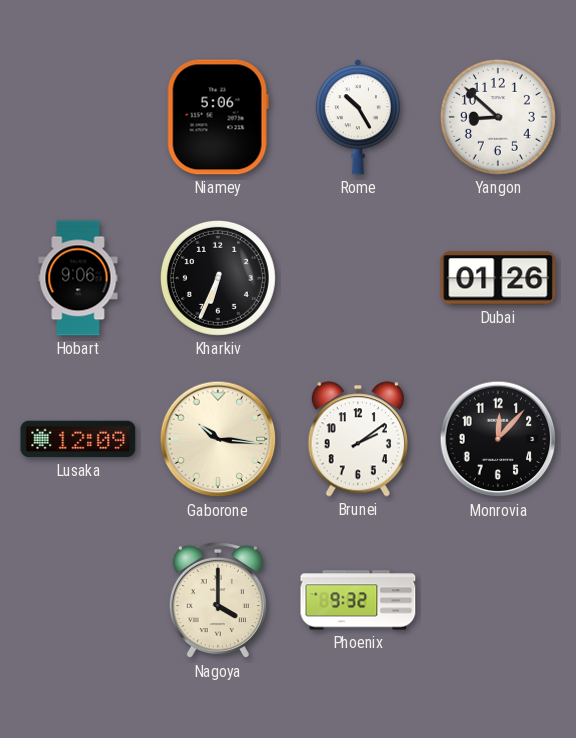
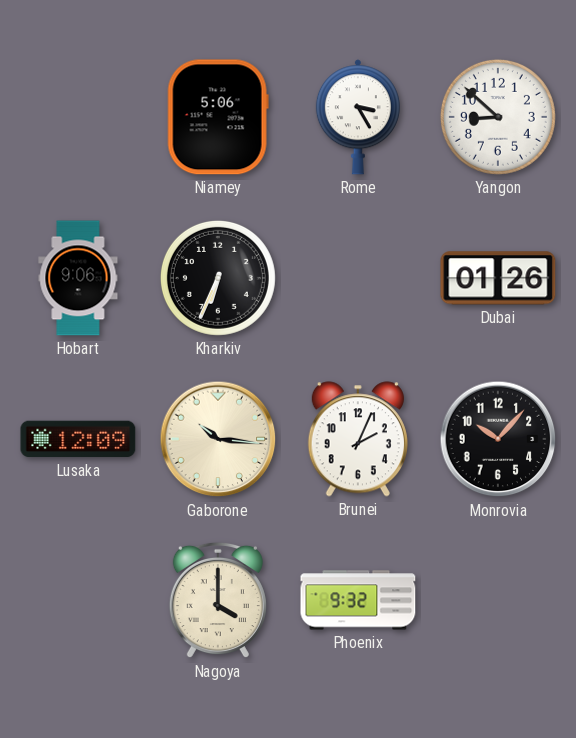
Rome: 10:25 -> 3:25 (358, 117)
Brunei: 2:09 -> 2:04 (358, 439)
Monrovia: 12:07 -> 10:07 (498, 439)
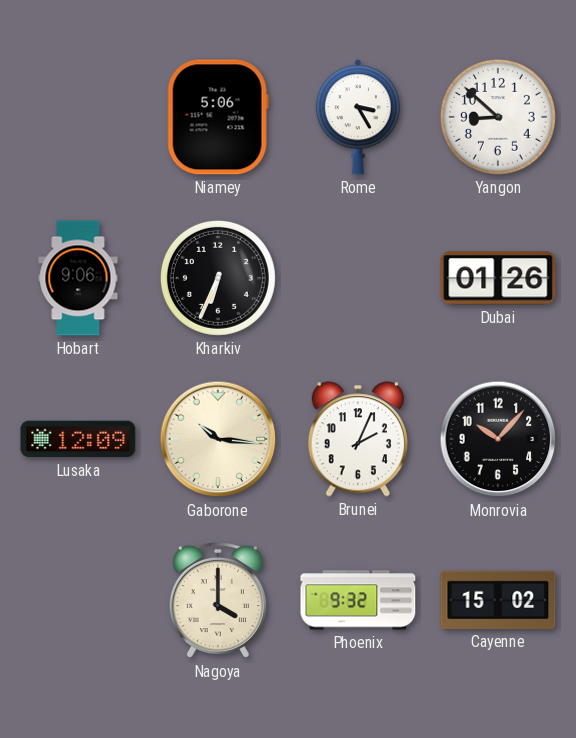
Cayenne: none -> 15:02 (498, 600)
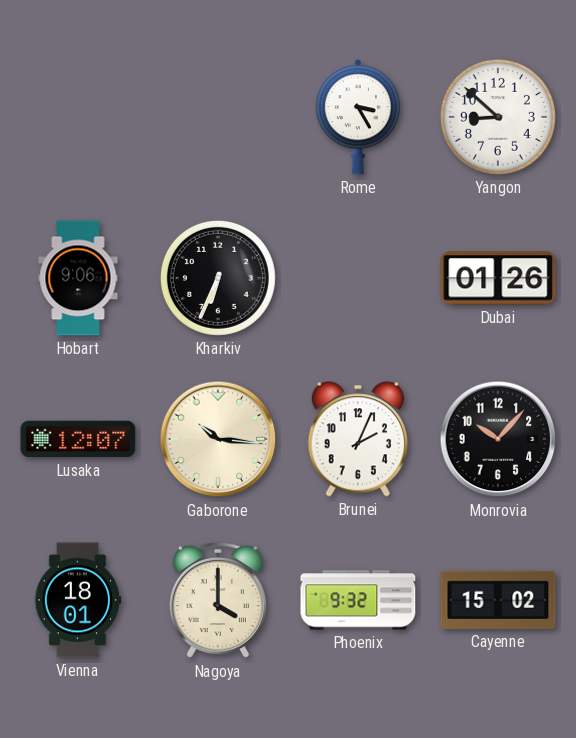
Niamey: 5:06 -> none (218, 117)
Lusaka: 12:09 -> 12:07 (78, 439)
Vienna: none -> 18:01 (78, 600)
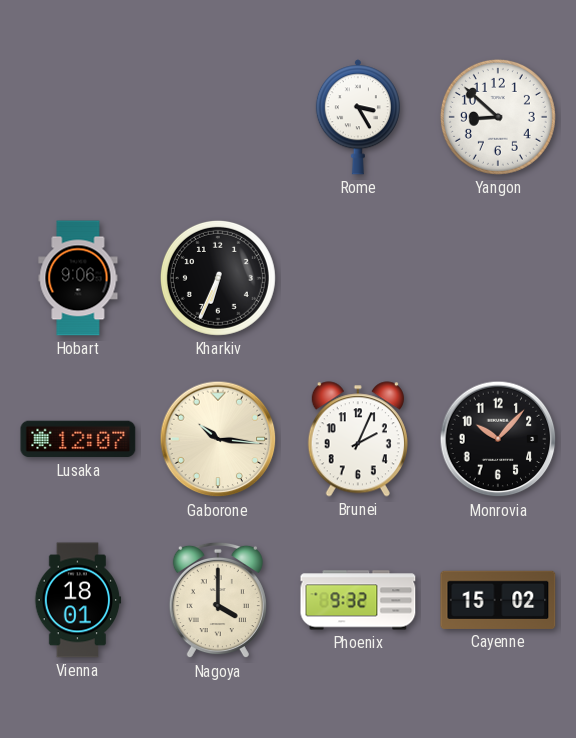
Dubai: 01:26 -> none (498, 278)
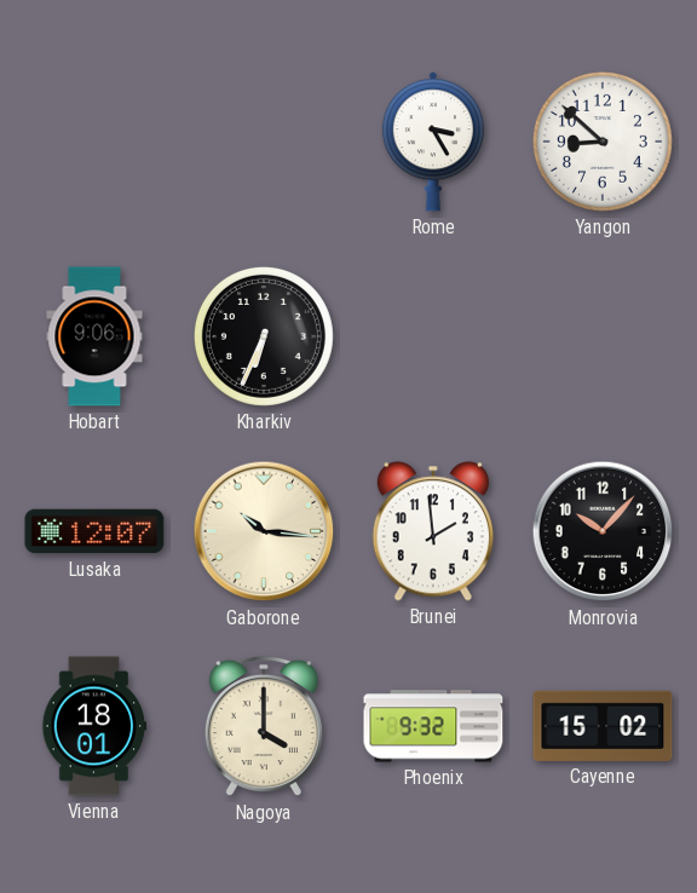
Brunei: 2:04 -> 1:59 (433, 531)
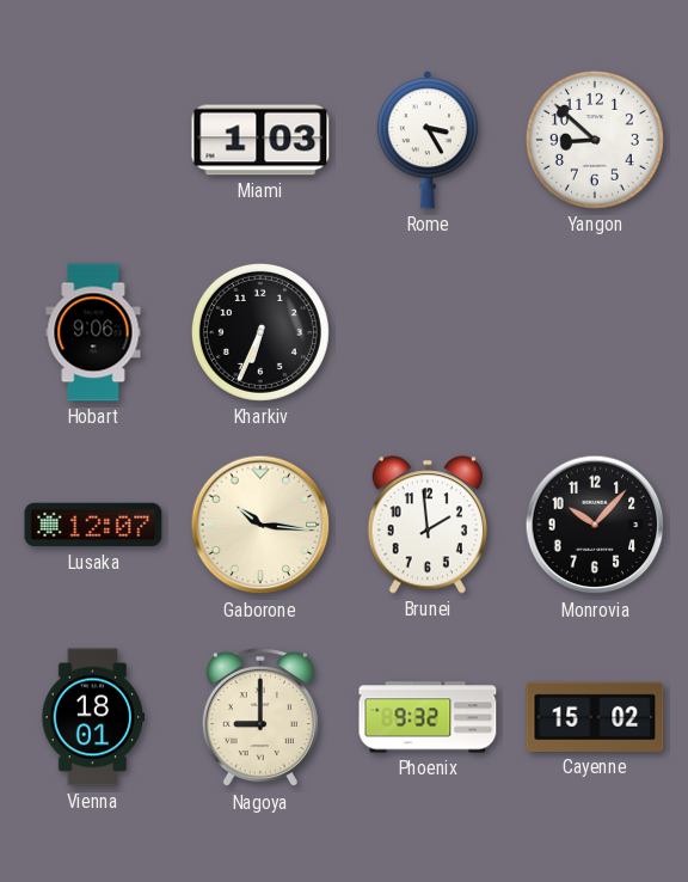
Miami: none -> 1:03 (260, 140)
Nagoya: 4:00 -> 9:00 (260, 717)
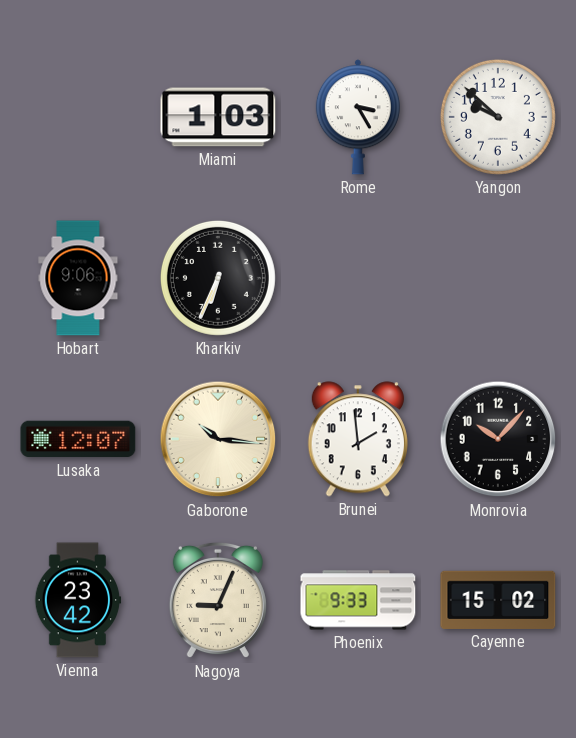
Yangon: 8:52 -> 9:52 (498, 117)
Vienna: 18:01 -> 23:42 (78, 600)
Nagoya: 9:00 -> 9:04 (218, 600)
Phoenix: 9:32 -> 9:33 (358, 600)
